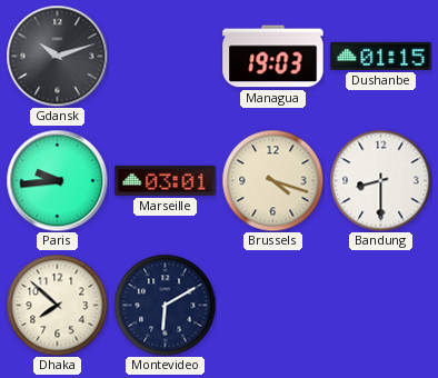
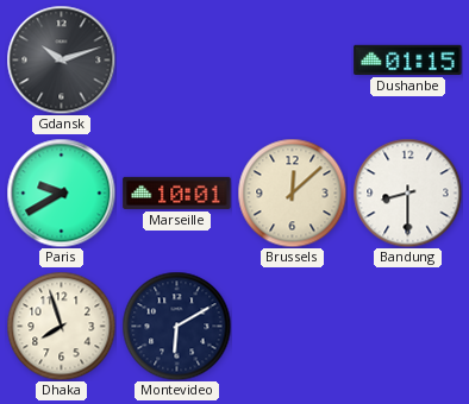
Managua: 19:03 -> none (273, 57)
Paris: 9:44 -> 9:40 (61, 192)
Marseille: 03:01 -> 10:01 (177, 192)
Brussels: 4:18 -> 12:08 (292, 192)
Dhaka: 7:52 -> 7:57 (61, 326)
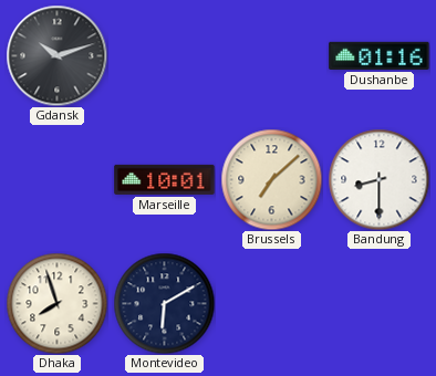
Dushanbe: 01:15 -> 01:16 (380, 55)
Paris: 9:40 -> none (61, 192)
Brussels: 12:08 -> 7:08 (271, 179)
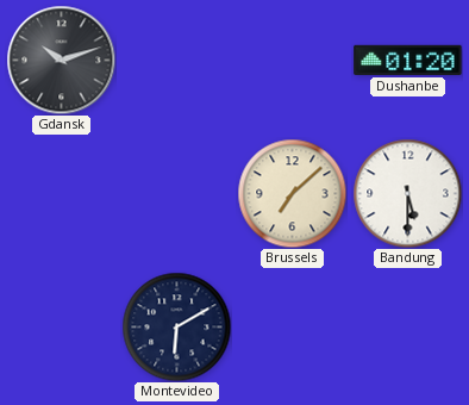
Dushanbe: 01:16 -> 01:20 (408, 60)
Marseille: 10:01 -> none (165, 179)
Bandung: 8:30 -> 5:30 (407, 193)
Dhaka: 7:57 -> none (56, 303)
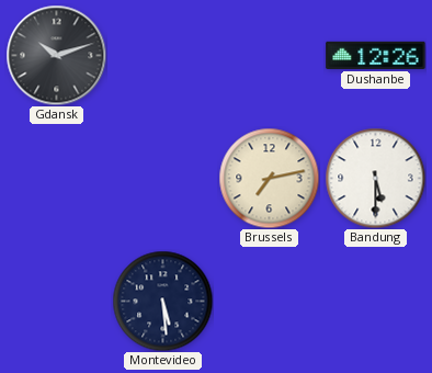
Dushanbe: 01:20 -> 12:26 (376, 55)
Brussels: 7:08 -> 7:13 (269, 178)
Montevideo: 6:10 -> 5:29 (162, 301)
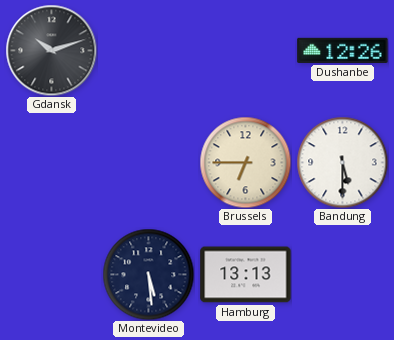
Brussels: 7:13 -> 6:45 (245, 162)
Hamburg: none -> 13:13 (246, 275)
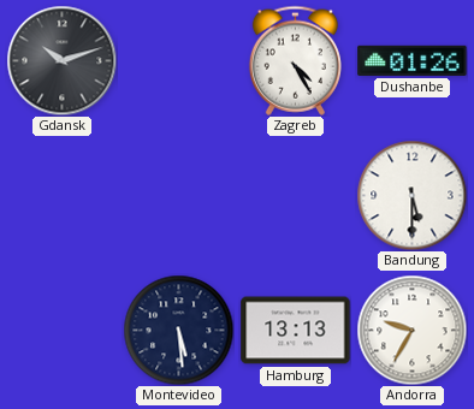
Zagreb: none -> 4:25 (295, 60)
Dushanbe: 12:26 -> 01:26 (413, 60)
Brussels: 6:45 -> none (245, 162)
Andorra: none -> 9:35 (411, 330)
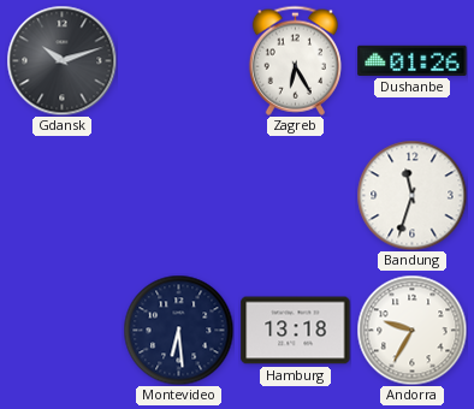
Zagreb: 4:25 -> 6:25 (295, 60)
Bandung: 5:30 -> 11:33 (411, 195)
Montevideo: 5:29 -> 6:29 (178, 330)
Hamburg: 13:13 -> 13:18 (296, 331)
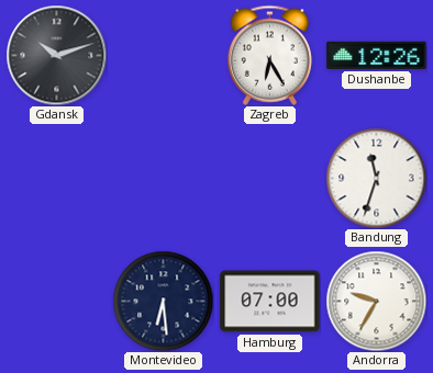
Dushanbe: 01:26 -> 12:26 (377, 55)
Hamburg: 13:18 -> 07:00 (270, 302)
